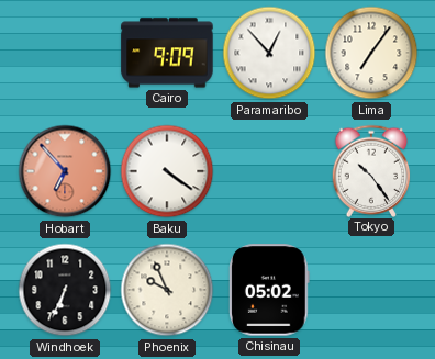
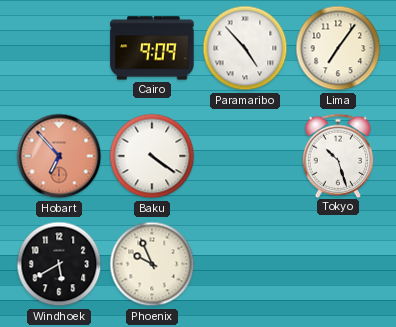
Paramaribo: 12:53 -> 4:53 (245, 48)
Tokyo: 10:24 -> 10:27 (338, 155)
Windhoek: 6:34 -> 5:40 (59, 264)
Chisinau: 05:02 -> none (270, 290)
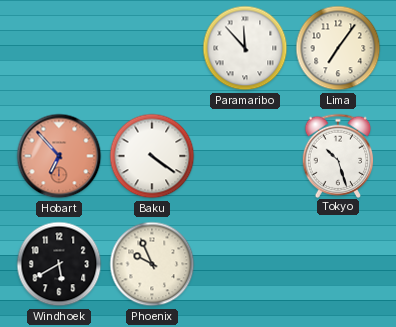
Cairo: 9:09 -> none (152, 48)
Paramaribo: 4:53 -> 11:53 (245, 48)
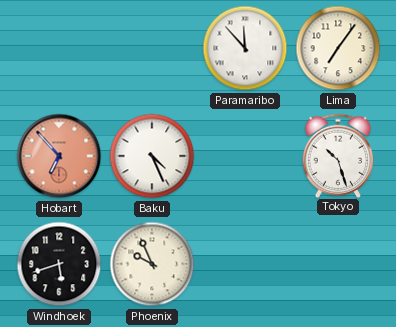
Baku: 4:21 -> 4:26 (152, 156)
Windhoek: 5:40 -> 5:42 (59, 264)
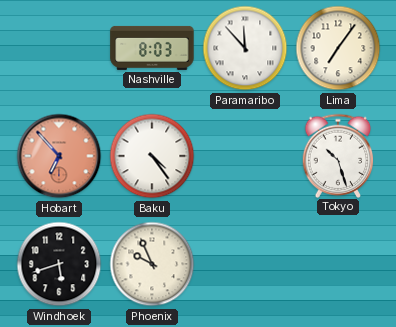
Nashville: none -> 8:03 (152, 48)
Baku: 4:26 -> 4:24 (152, 156)
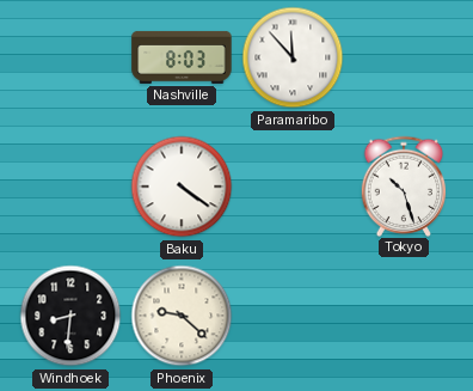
Lima: 7:06 -> none (338, 48)
Hobart: 6:53 -> none (59, 156)
Baku: 4:24 -> 4:21 (182, 187)
Windhoek: 5:42 -> 8:31 (70, 316)
Phoenix: 9:56 -> 9:22 (182, 316)
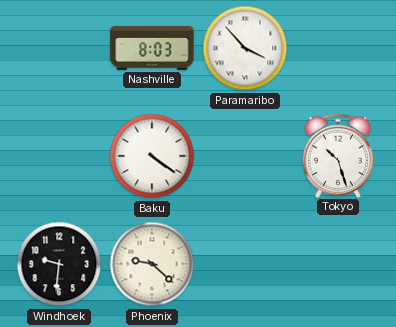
Paramaribo: 11:53 -> 3:53 (245, 48)
Windhoek: 8:31 -> 9:31 (59, 264)
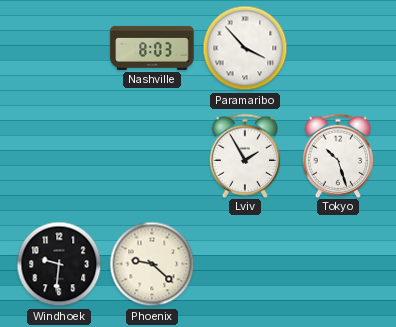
Baku: 4:21 -> none (152, 156)
Lviv: none -> 1:55 (245, 155)
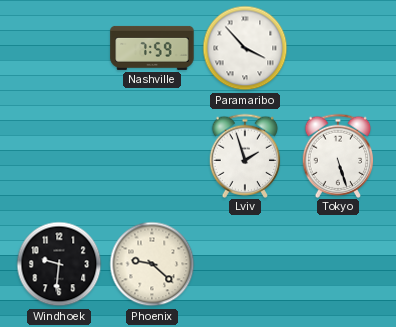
Nashville: 8:03 -> 7:59 (152, 48)
Lviv: 1:55 -> 1:57 (245, 155)
Tokyo: 10:27 -> 5:27 (338, 155)
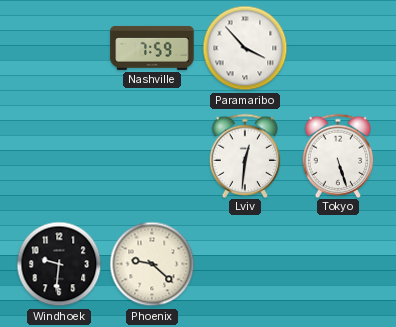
Lviv: 1:57 -> 12:31 (245, 155)
